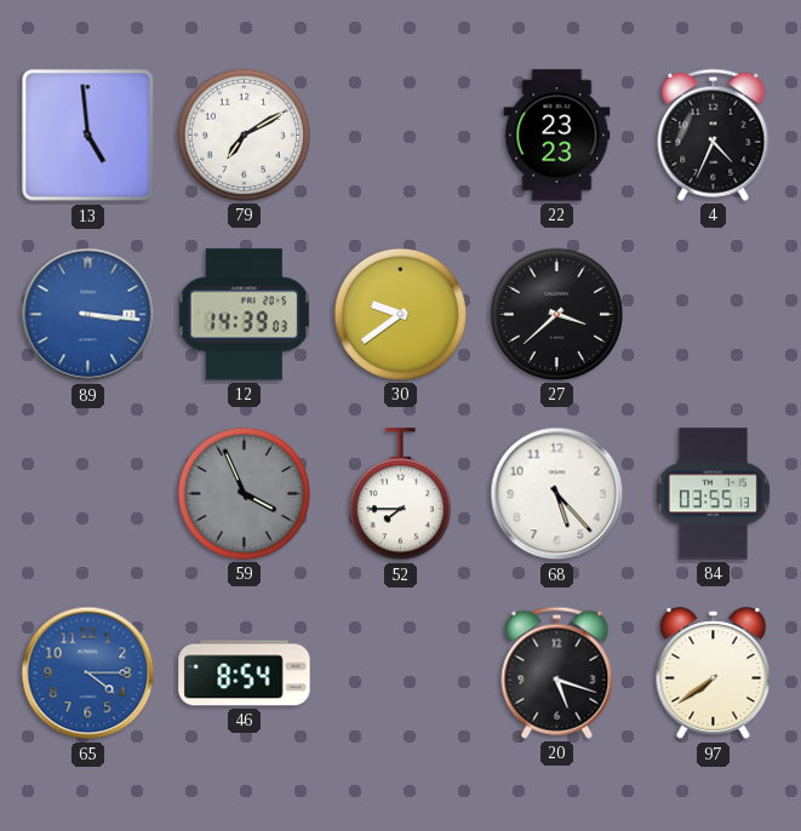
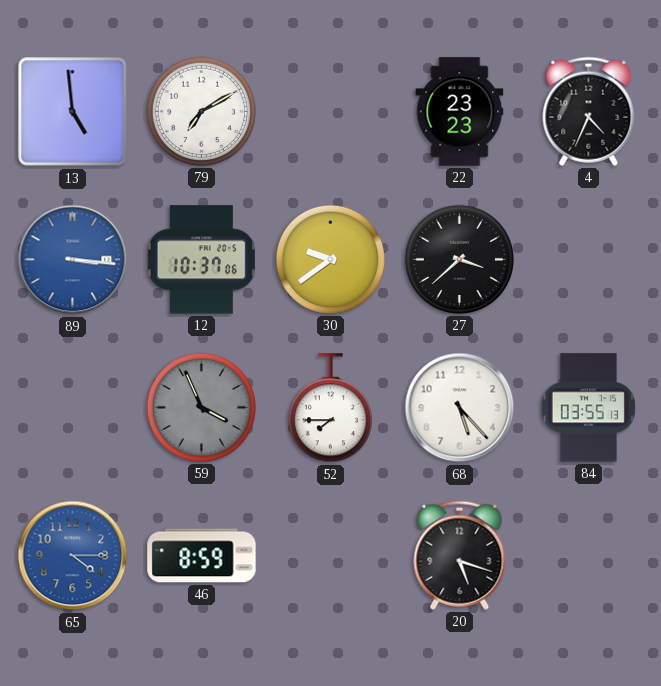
12: 14:39 -> 10:37 (201, 260)
46: 8:54 -> 8:59 (202, 556)
97: 7:39 -> none (714, 674)
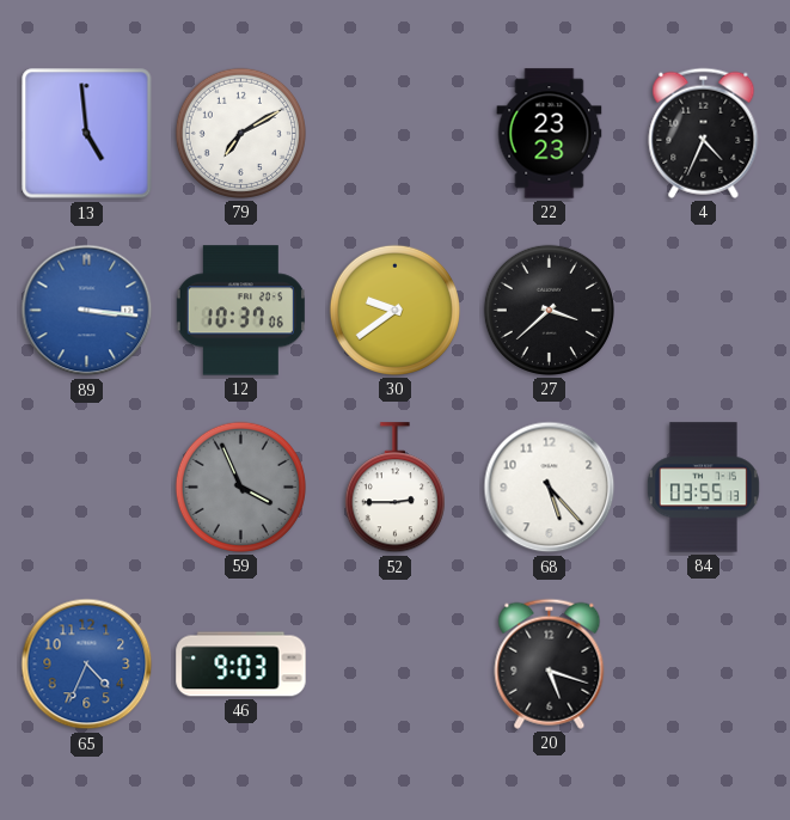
52: 7:45 -> 2:45 (394, 488)
65: 4:15 -> 4:34 (87, 665)
46: 8:59 -> 9:03 (241, 665)
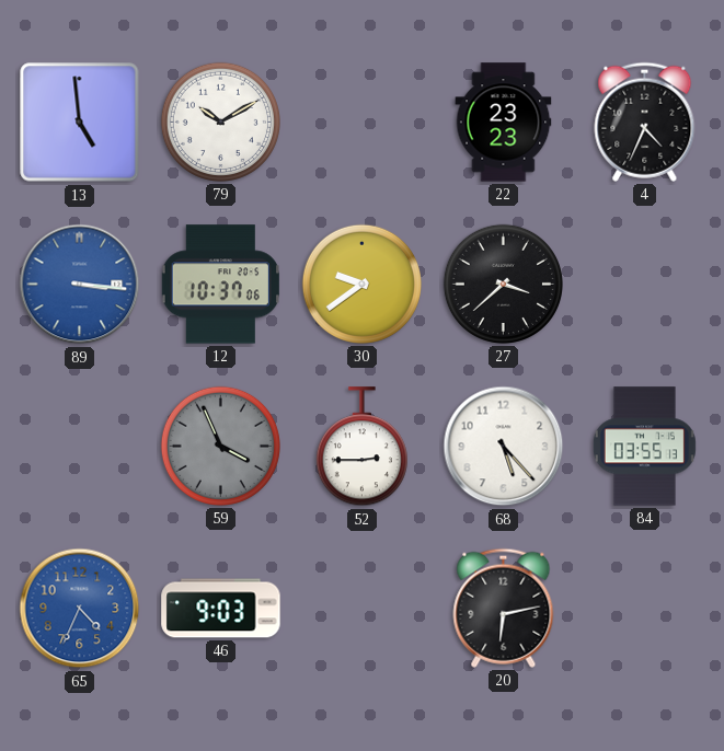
79: 7:10 -> 10:10 (220, 122)
20: 5:18 -> 6:13 (504, 608)
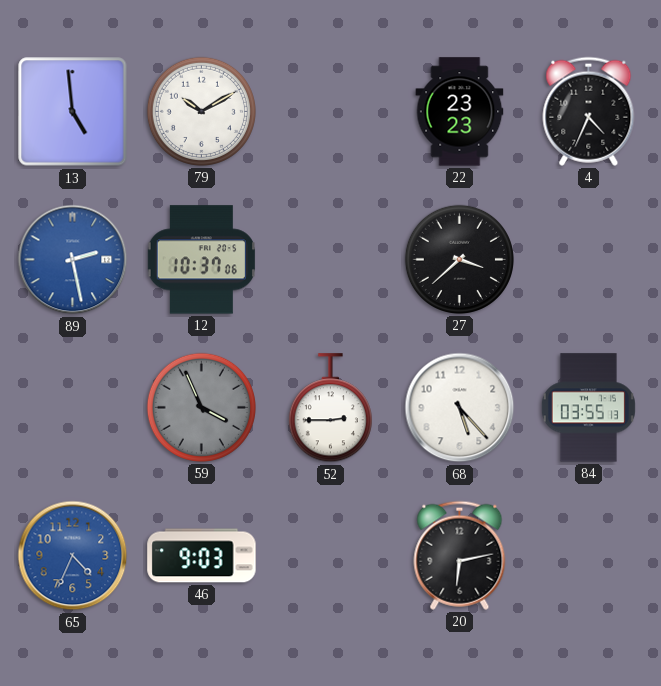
89: 3:16 -> 2:28 (73, 260)
30: 9:39 -> none (361, 284)
